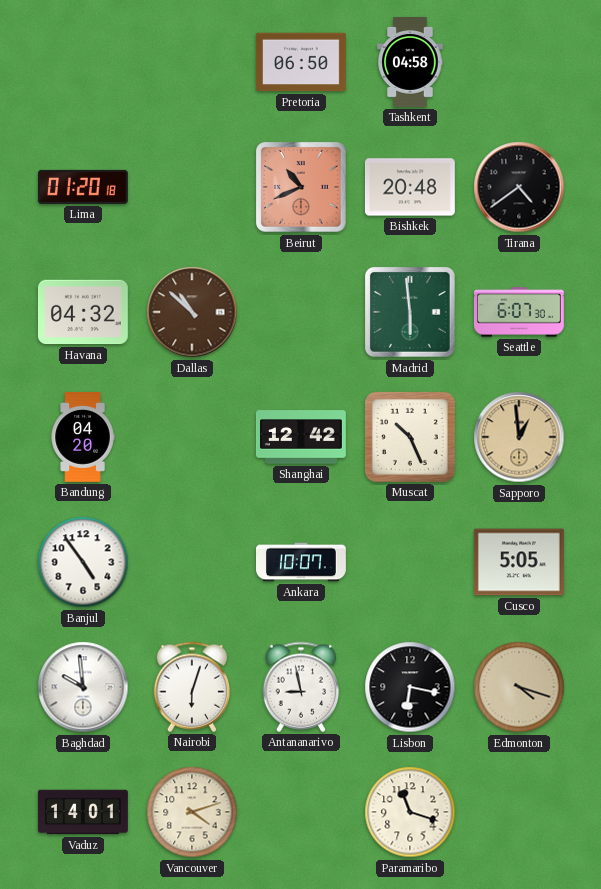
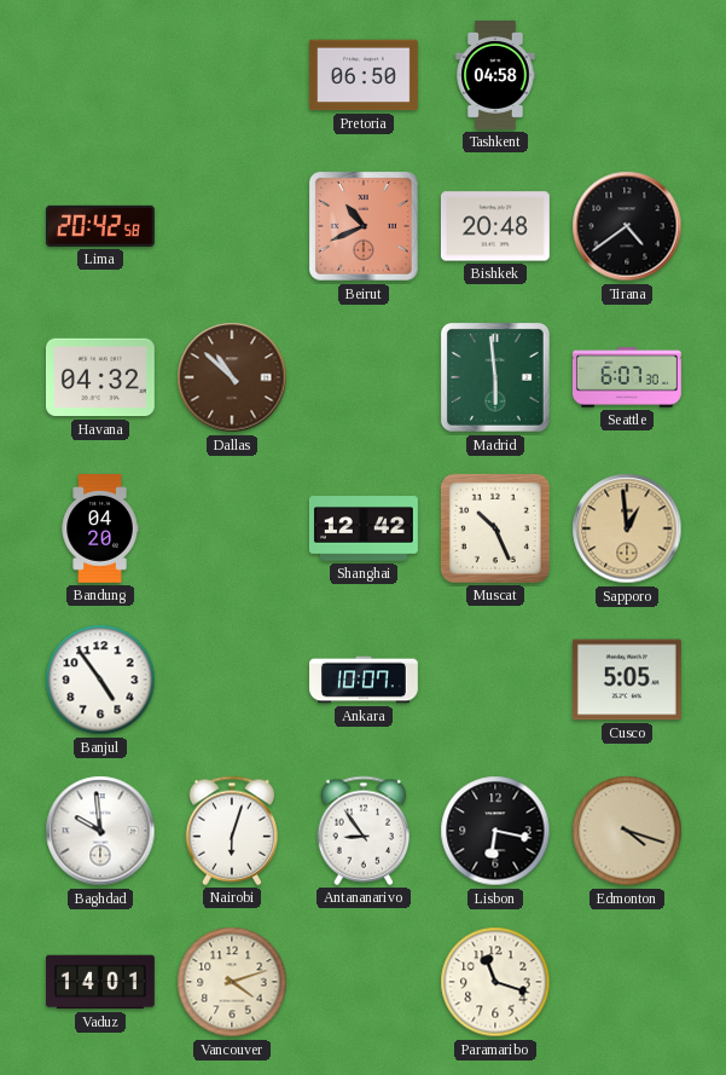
Lima: 01:20 -> 20:42 (100, 226)
Antananarivo: 8:58 -> 8:54 (364, 831)
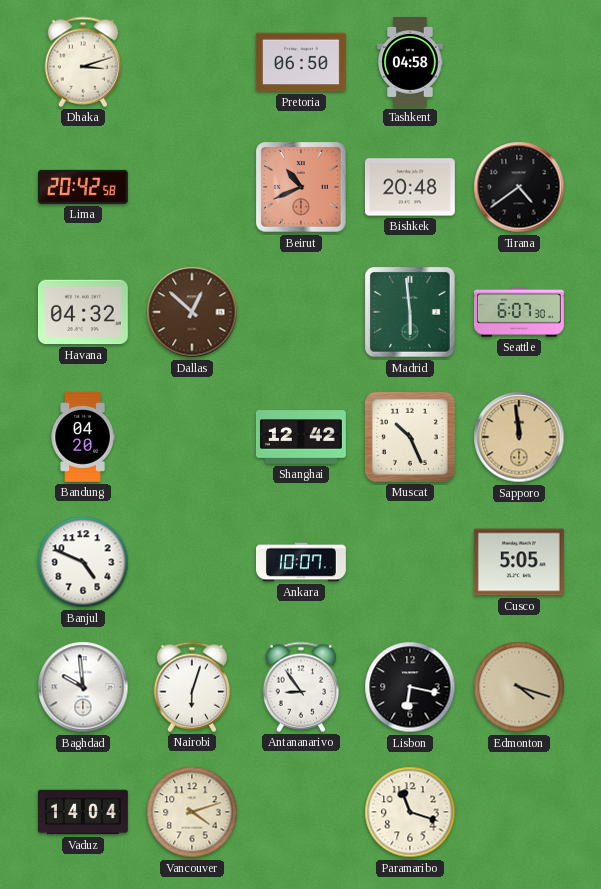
Dhaka: none -> 3:12 (83, 62)
Dallas: 10:52 -> 12:52 (192, 312)
Sapporo: 12:59 -> 11:59 (519, 437)
Banjul: 4:54 -> 4:49 (83, 562)
Vaduz: 14:01 -> 14:04 (83, 812)
